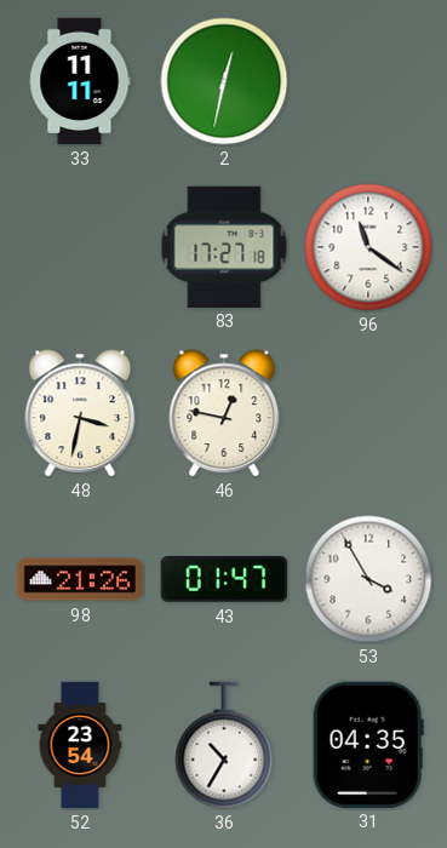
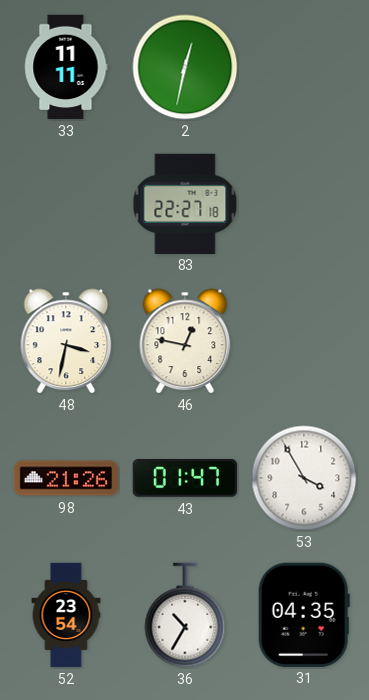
83: 17:27 -> 22:27 (185, 203)
96: 11:21 -> none (368, 247)
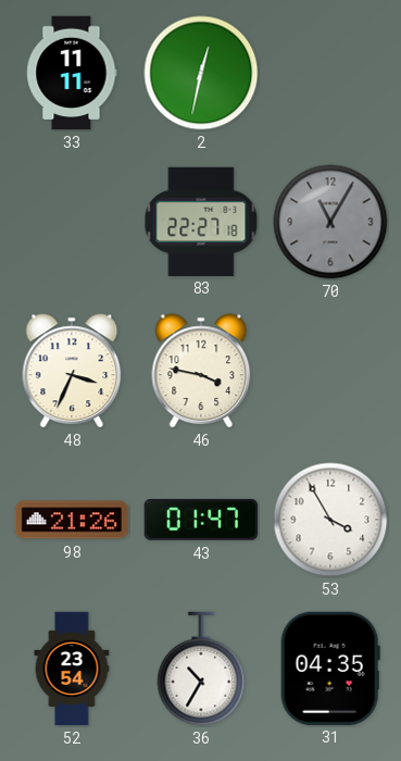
70: none -> 11:05 (330, 222)
48: 3:32 -> 3:34 (72, 371)
46: 12:47 -> 3:47 (201, 371)
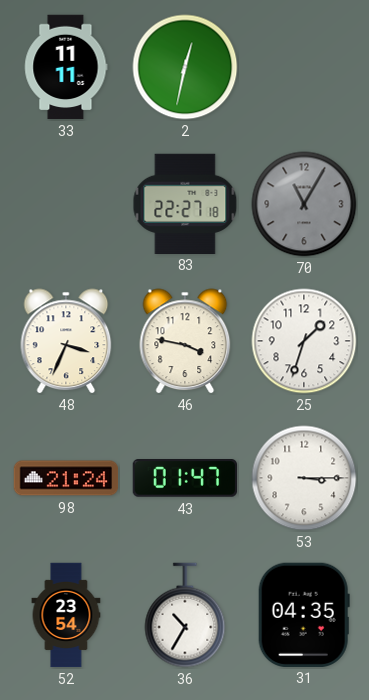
25: none -> 1:33 (304, 341)
98: 21:26 -> 21:24 (66, 478)
53: 3:55 -> 3:15 (304, 478)
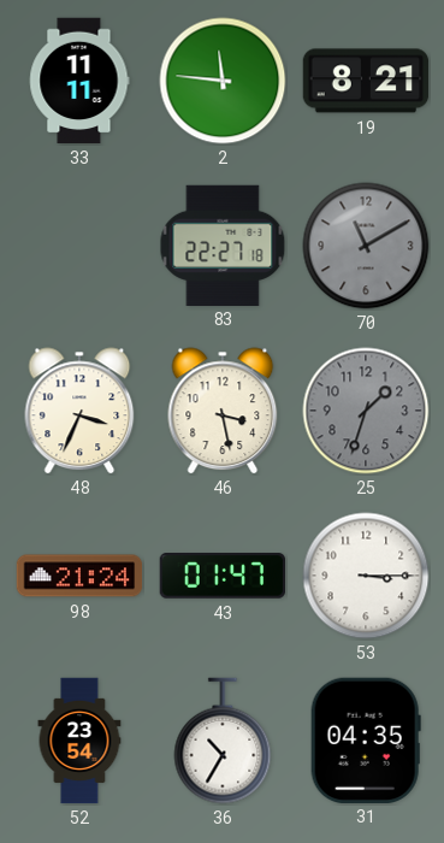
2: 12:32 -> 11:46 (223, 81)
19: none -> 8:21 (366, 81)
70: 11:05 -> 11:10 (366, 246)
46: 3:47 -> 3:28 (223, 411)
25 dial: white -> grey (366, 411)
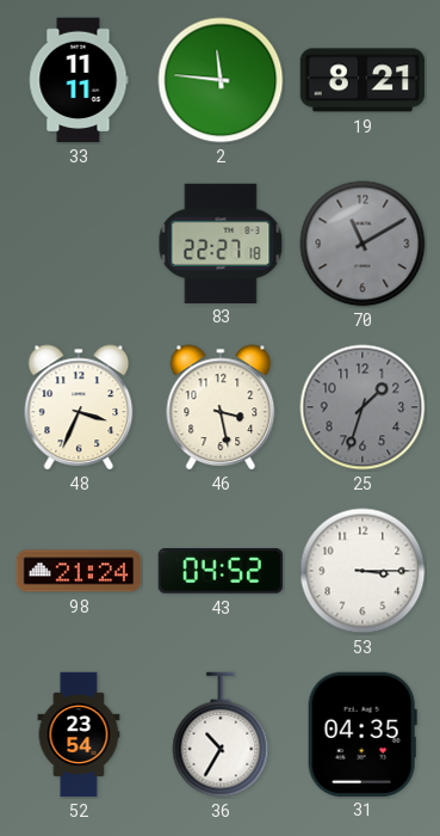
43: 01:47 -> 04:52 (219, 571)
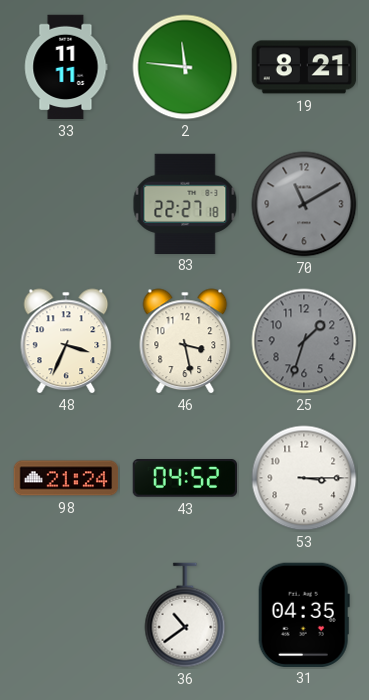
52: 23:54 -> none (79, 734)
36: 10:35 -> 10:39 (185, 615)
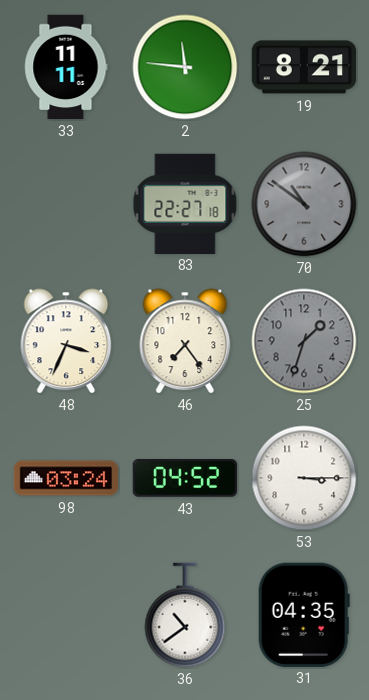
70: 11:10 -> 10:51 (304, 204)
46: 3:28 -> 7:24 (185, 341)
98: 21:24 -> 03:24 (66, 478)
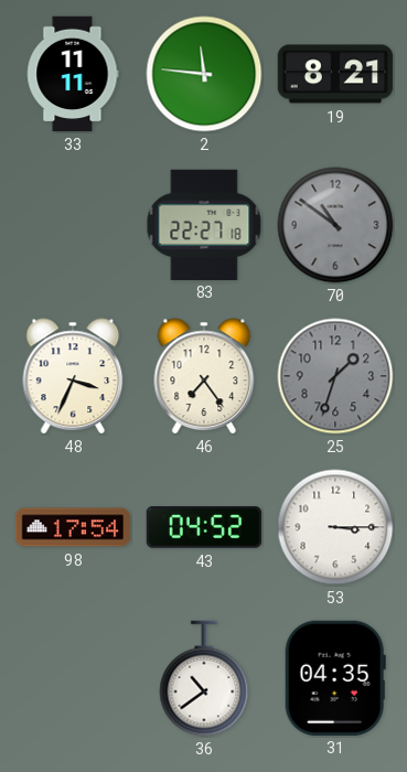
98: 03:24 -> 17:54 (73, 527)
